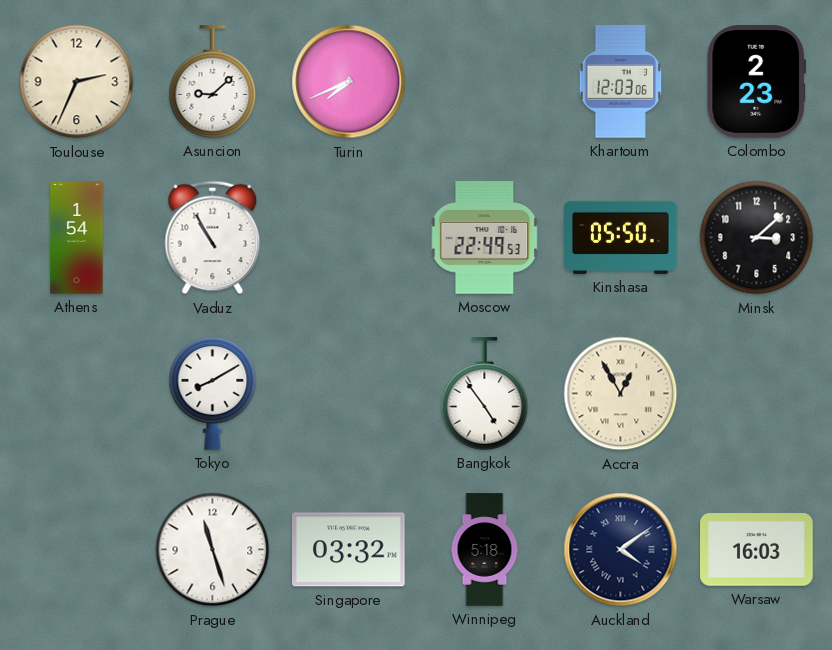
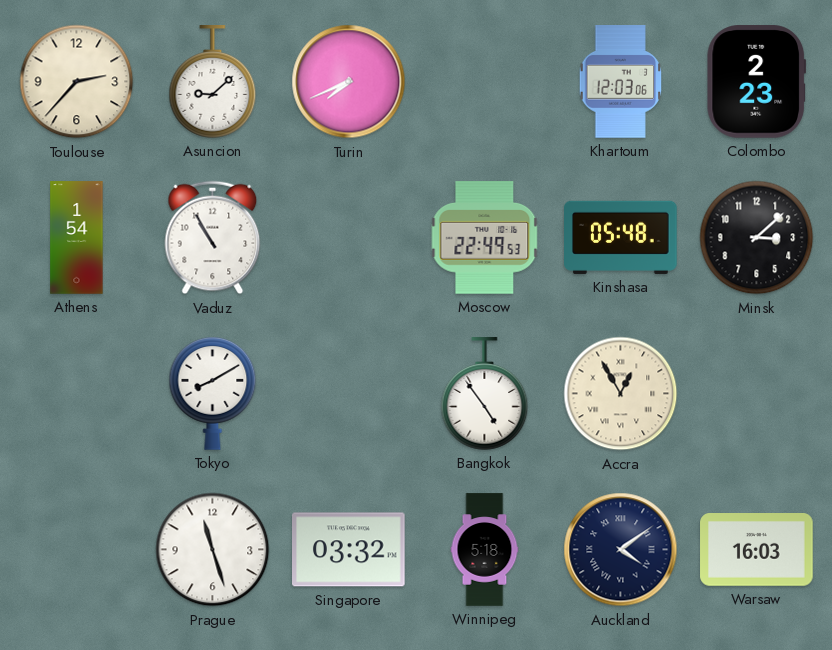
Toulouse: 2:34 -> 2:37 (77, 82)
Kinshasa: 05:50 -> 05:48 (621, 237)
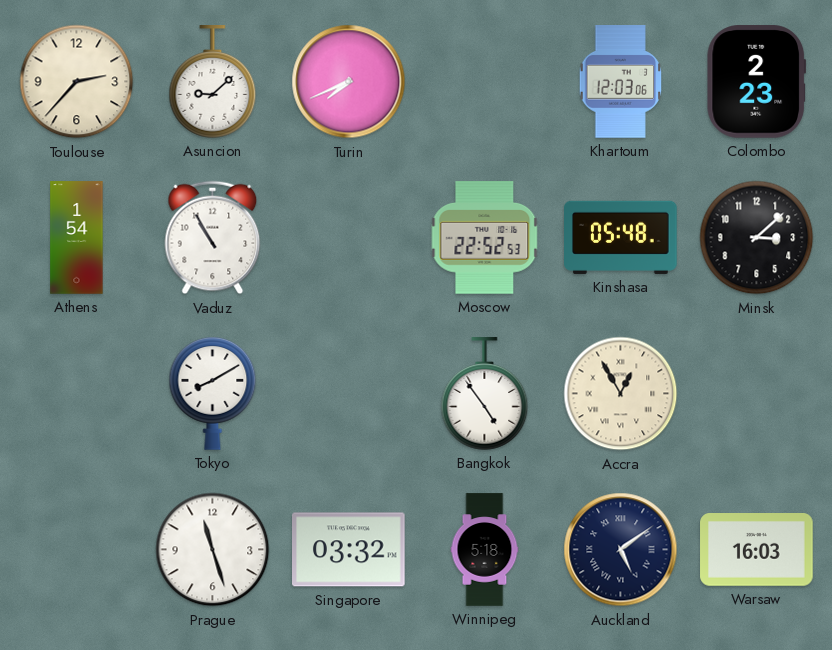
Moscow: 22:49 -> 22:52 (485, 238)
Auckland: 4:09 -> 5:09 (621, 550)
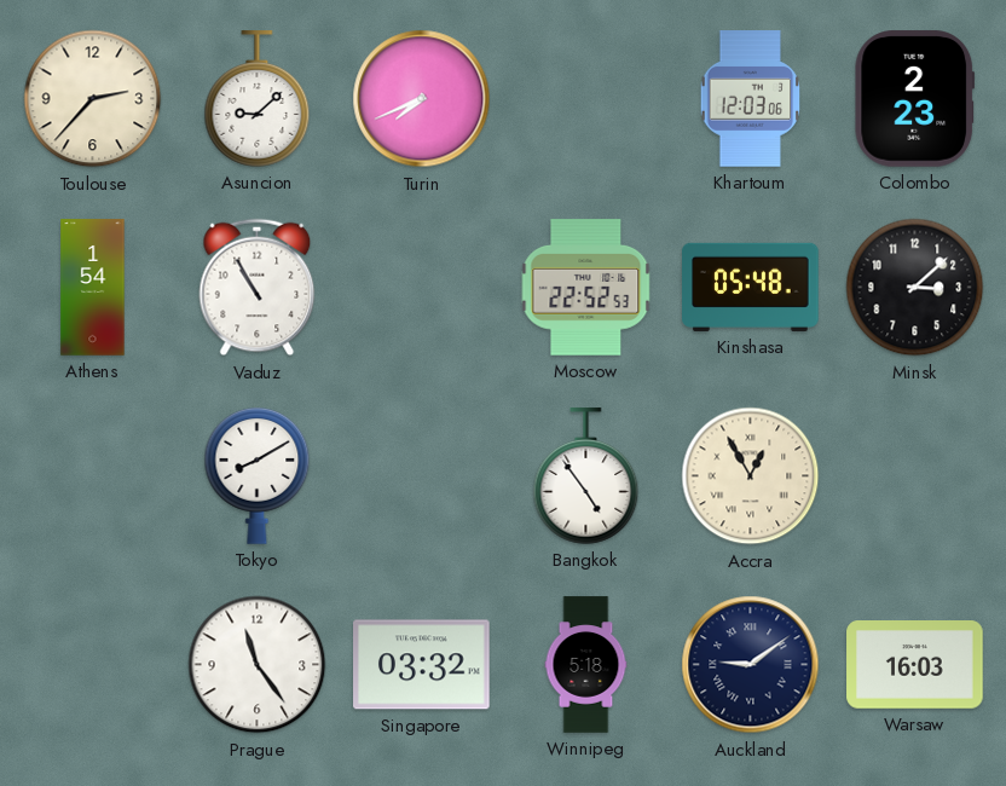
Prague: 11:27 -> 11:24 (258, 665)
Auckland: 5:09 -> 9:09 (751, 665)
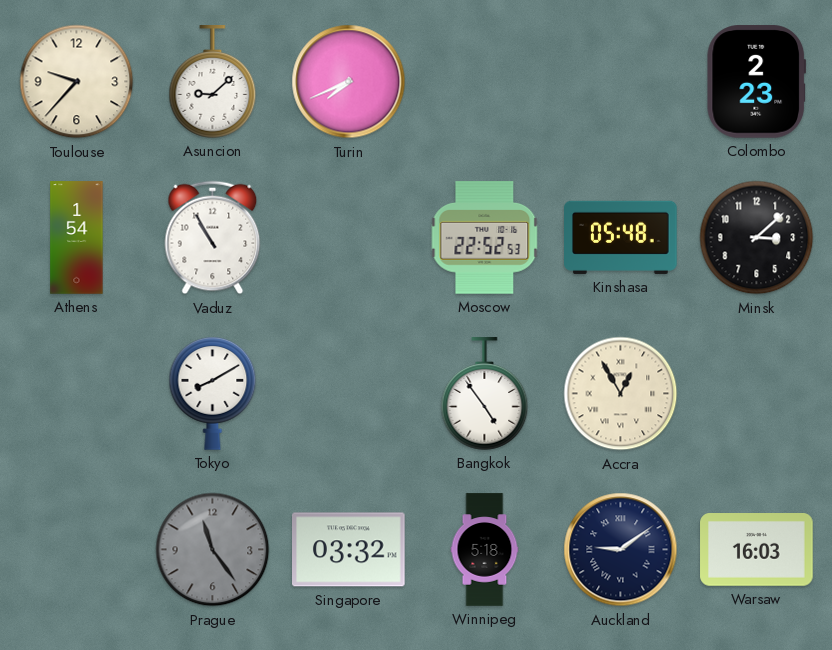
Toulouse: 2:37 -> 9:37 (77, 82)
Khartoum: 12:03 -> none (751, 99)
Prague dial: white -> grey (213, 550)
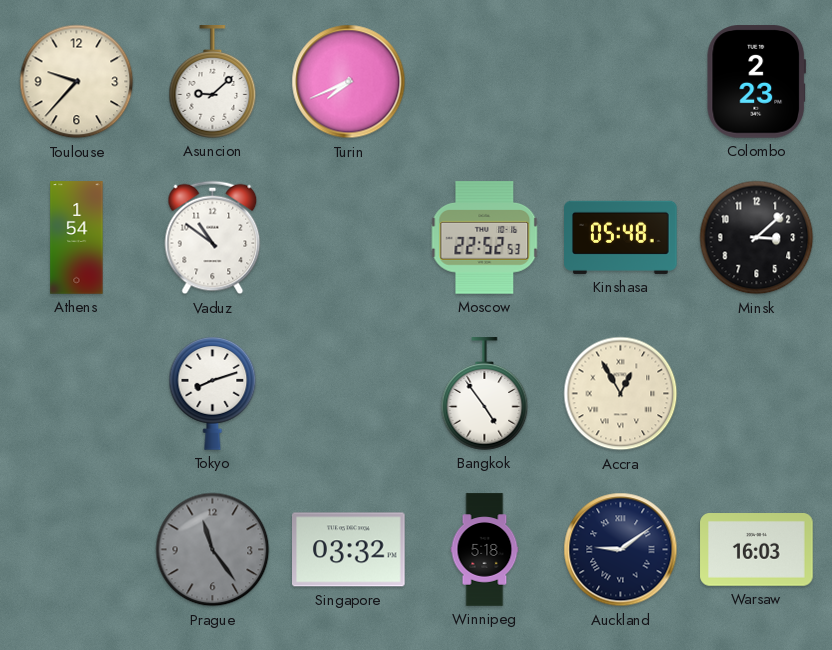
Vaduz: 10:55 -> 10:51 (213, 238)
Tokyo: 8:10 -> 8:12 (213, 394)
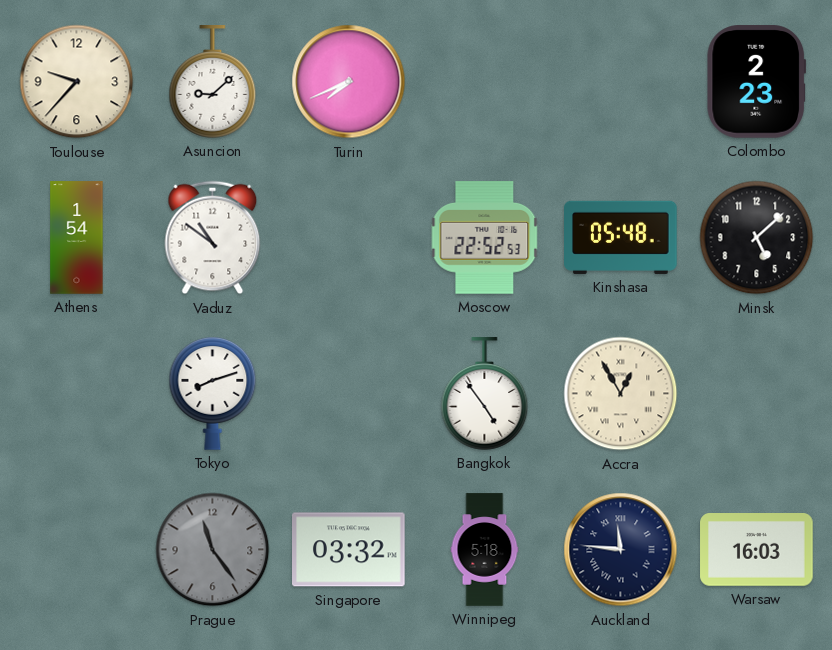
Minsk: 3:08 -> 5:08 (757, 238)
Auckland: 9:09 -> 11:46 (621, 550)
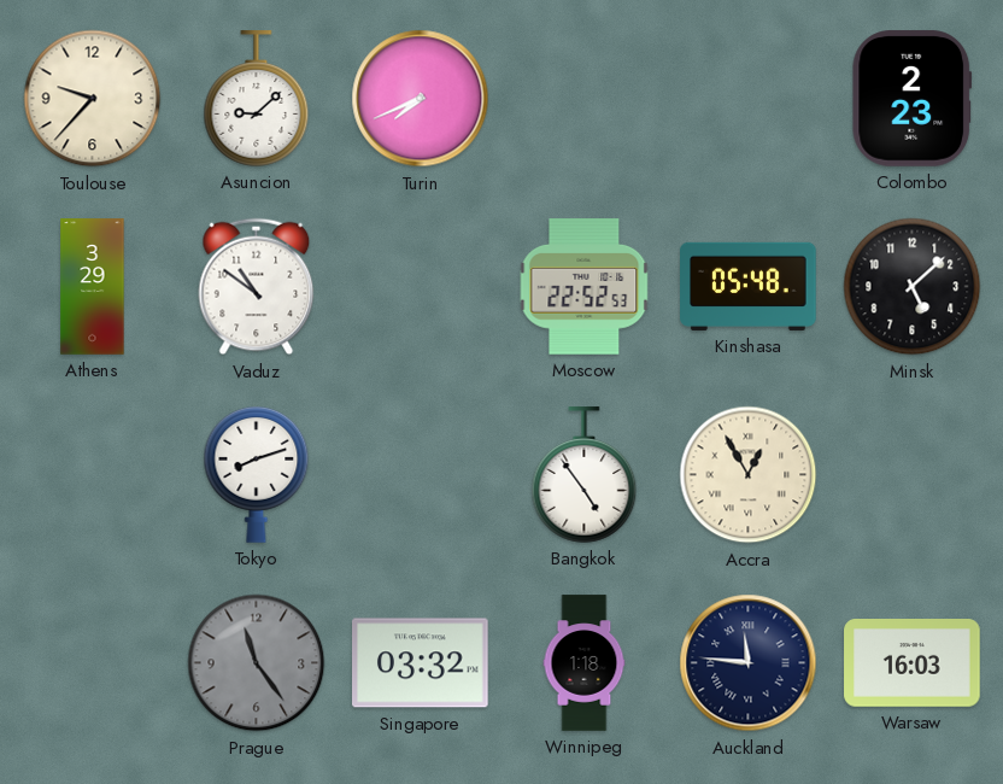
Athens: 1:54 -> 3:29 (93, 287)
Winnipeg: 5:18 -> 1:18 (585, 663)
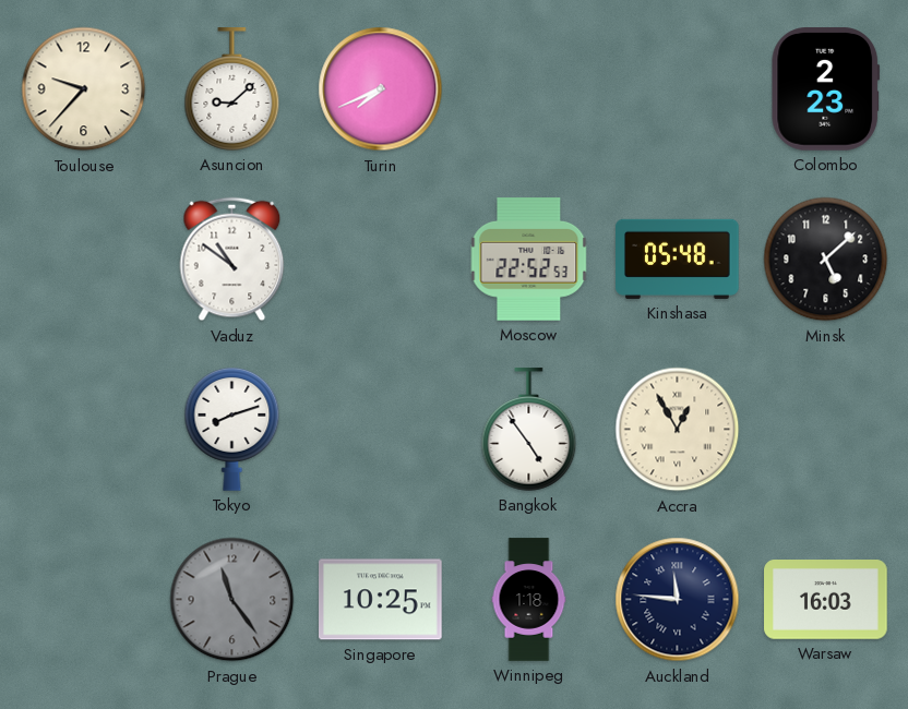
Athens: 3:29 -> none (93, 287)
Singapore: 03:32 -> 10:25 (381, 600)
